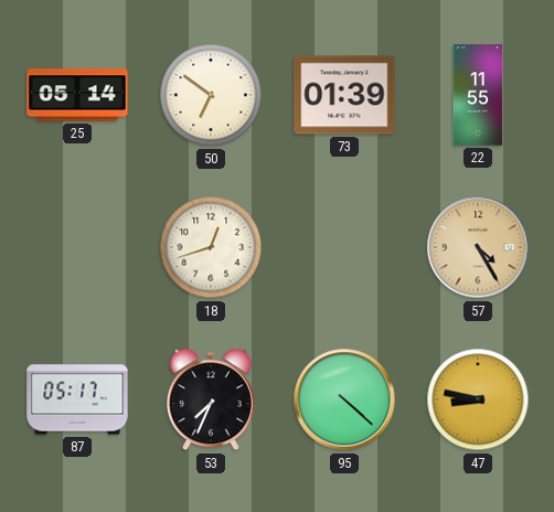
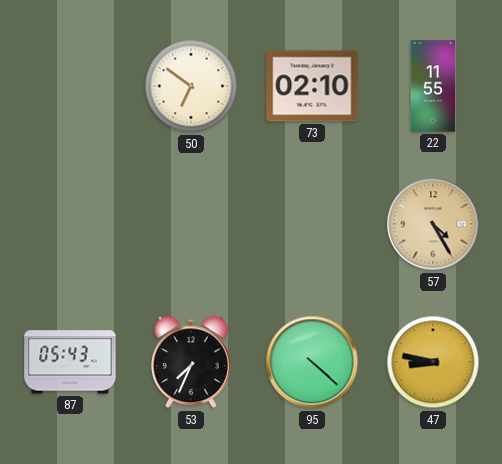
25: 05:14 -> none (77, 95)
73: 01:39 -> 02:10 (312, 86)
18: 12:42 -> none (211, 247)
87: 05:17 -> 05:43 (70, 362)
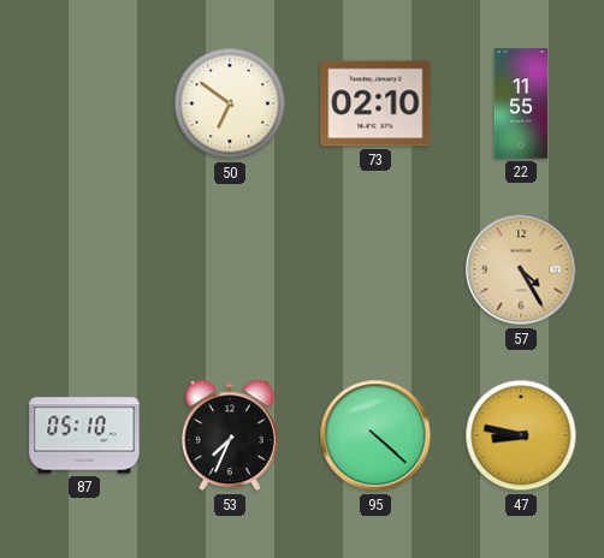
87: 05:43 -> 05:10 (84, 435)
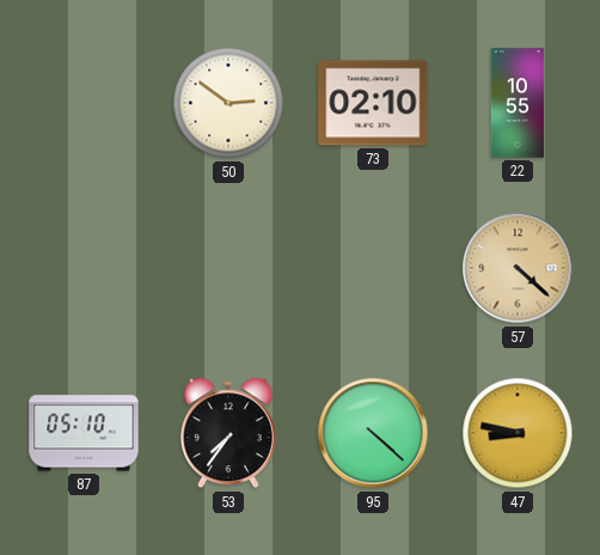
50: 6:51 -> 2:51 (228, 103)
22: 11:55 -> 10:55 (518, 103)
57: 4:25 -> 4:22 (518, 268)
53: 7:34 -> 7:36 (228, 433)
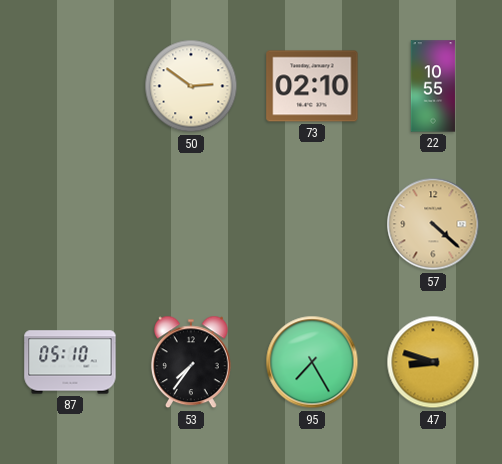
95: 4:22 -> 7:25 (312, 362)
47: 8:47 -> 8:48 (433, 362)
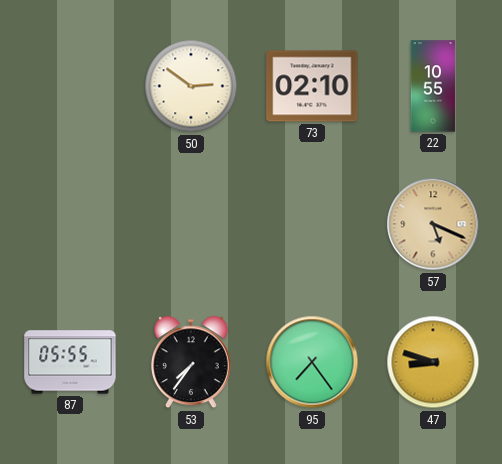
57: 4:22 -> 5:19 (433, 224)
87: 05:10 -> 05:55 (70, 362)
95: 7:25 -> 7:24 (312, 362)
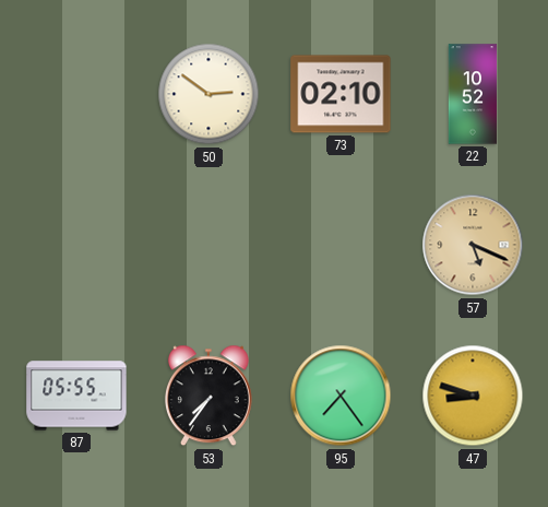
22: 10:55 -> 10:52 (473, 94)
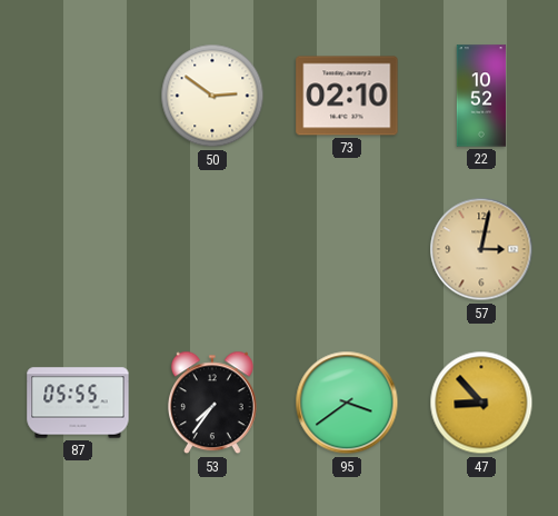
57: 5:19 -> 3:02 (481, 249)
95: 7:24 -> 3:39 (347, 403)
47: 8:48 -> 8:53 (481, 403)
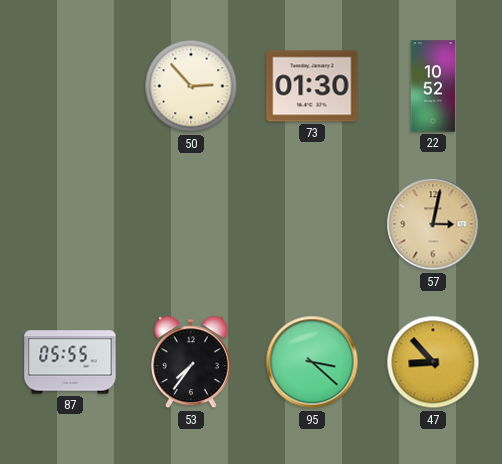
50: 2:51 -> 2:53 (191, 86)
73: 02:10 -> 01:30 (312, 86)
95: 3:39 -> 3:22 (312, 362)
